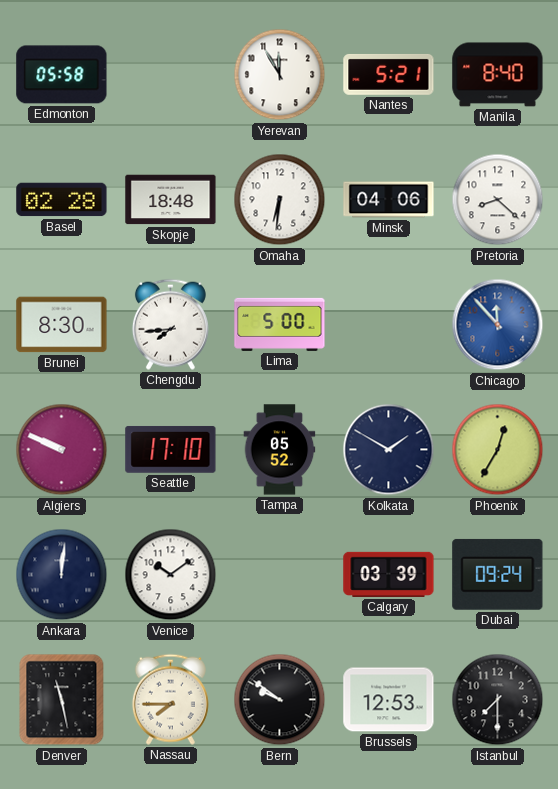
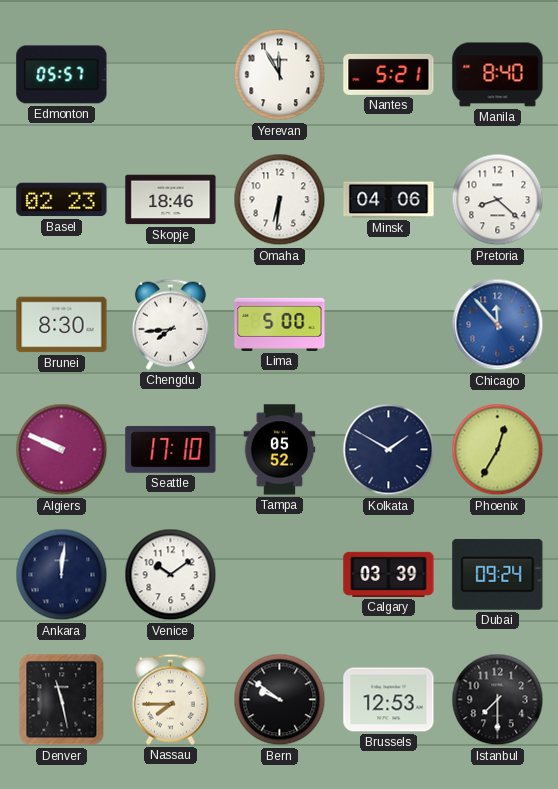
Edmonton: 05:58 -> 05:57 (62, 75)
Basel: 02:28 -> 02:23 (62, 200)
Skopje: 18:48 -> 18:46 (171, 200)
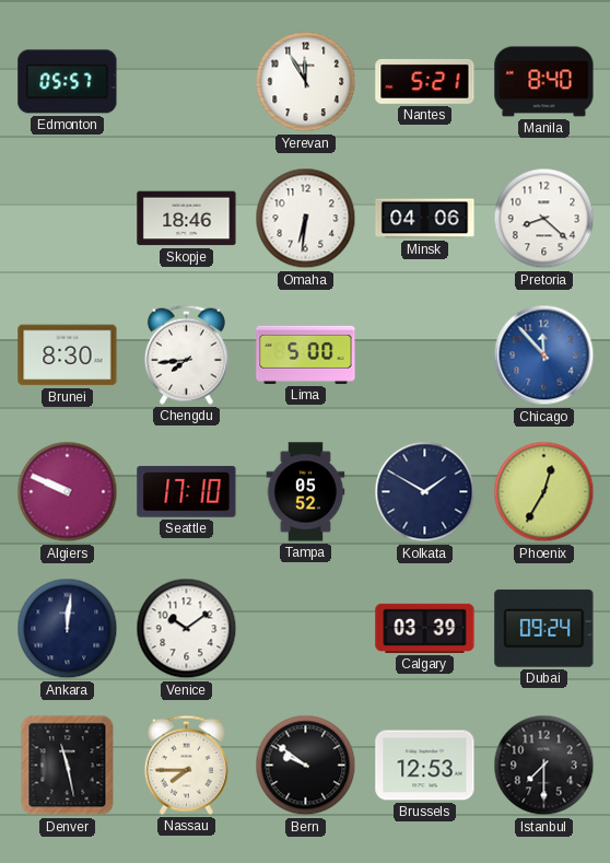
Basel: 02:23 -> none (62, 200)
